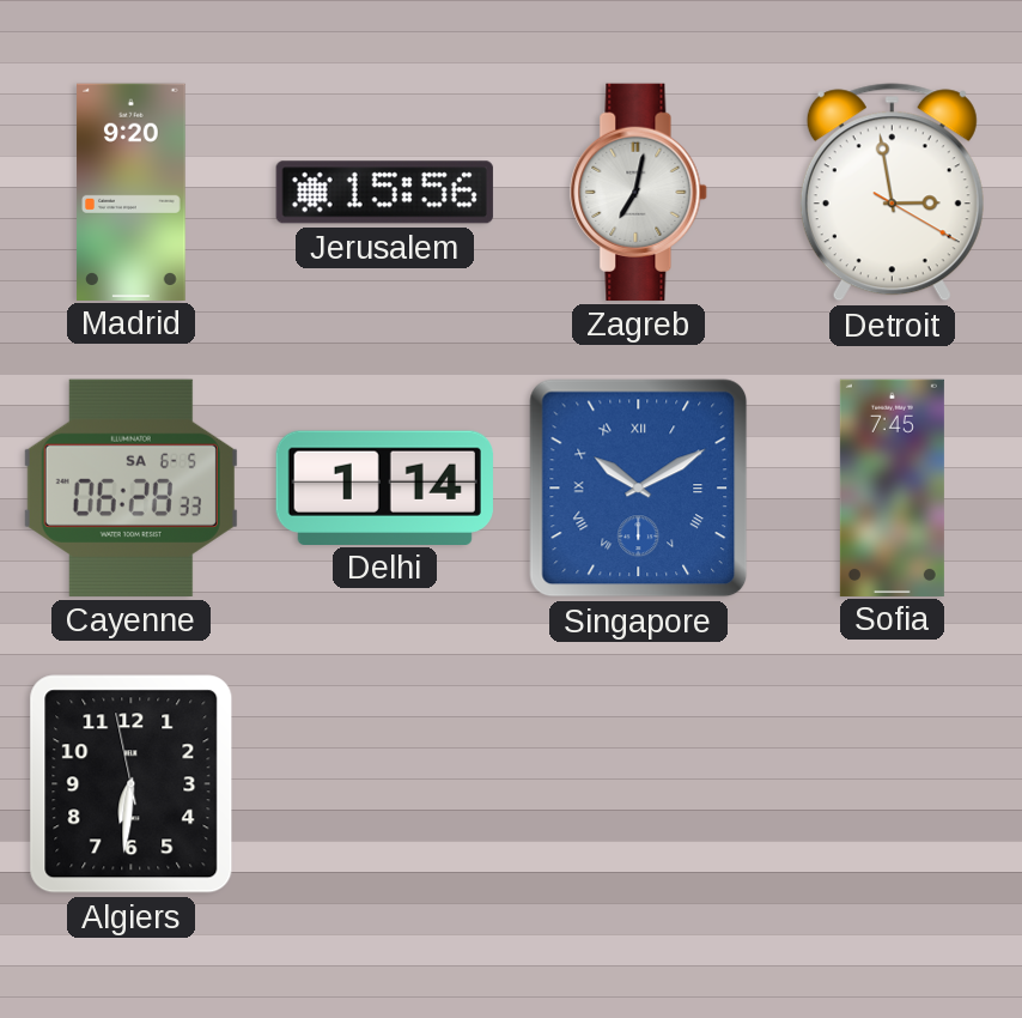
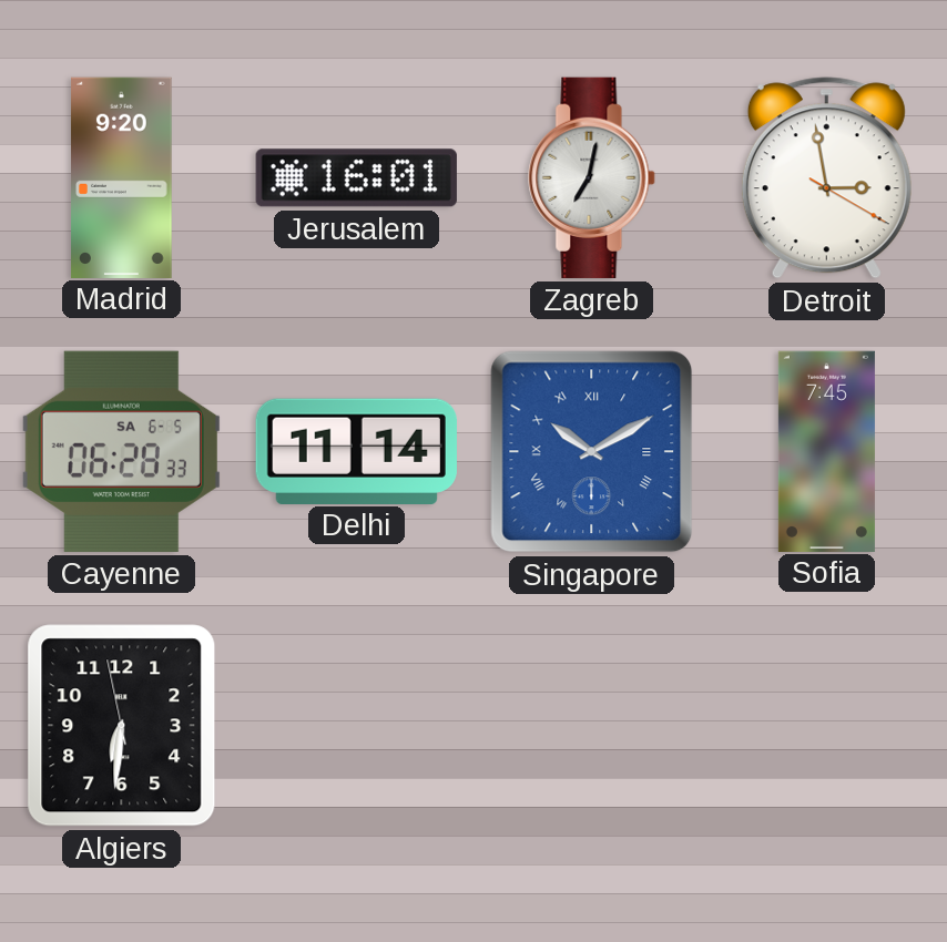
Jerusalem: 15:56 -> 16:01 (356, 178)
Delhi: 1:14 -> 11:14 (356, 451)
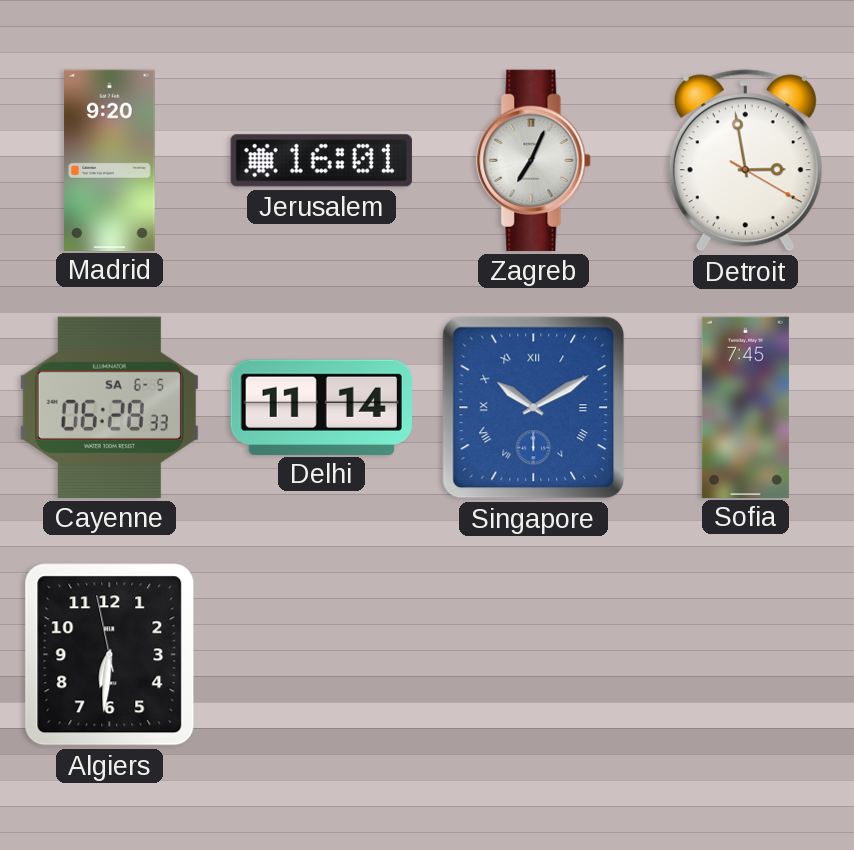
Zagreb: 7:02 -> 7:04 (534, 160)
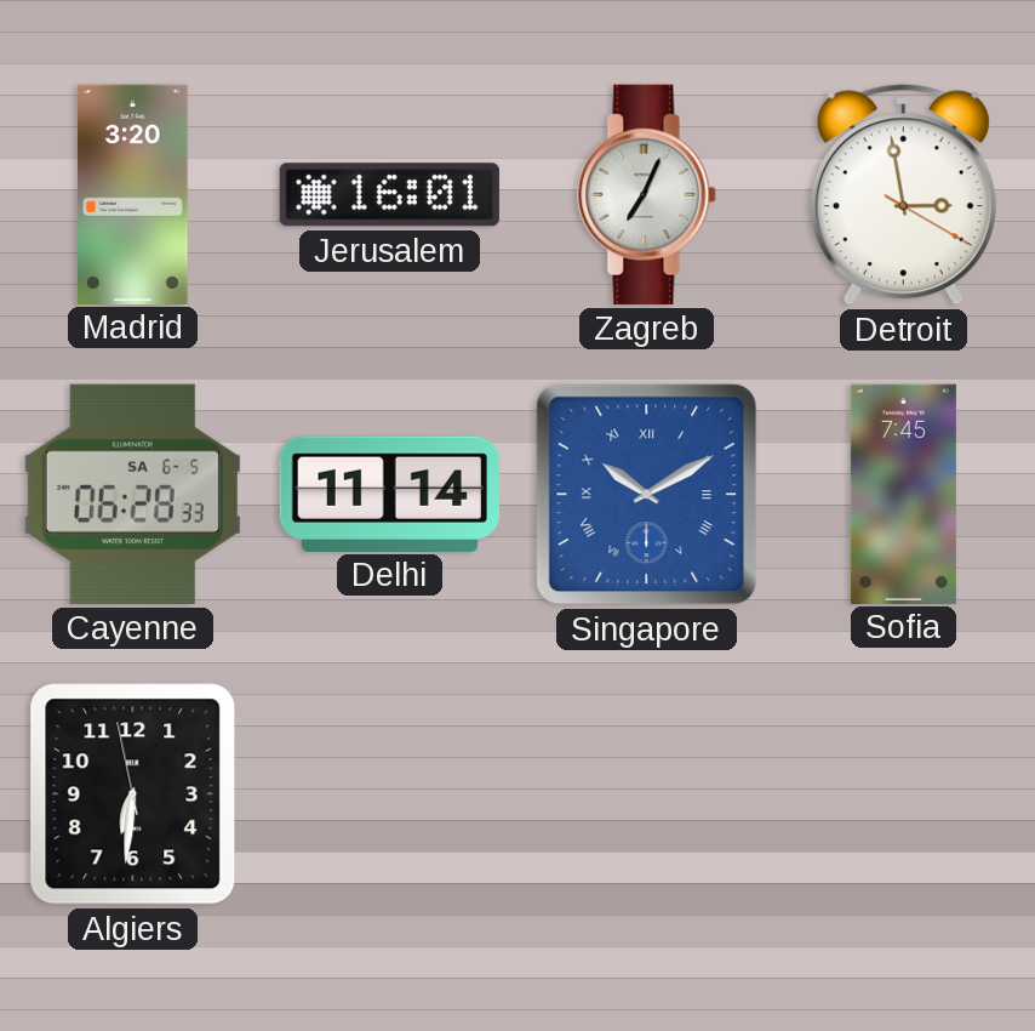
Madrid: 9:20 -> 3:20 (133, 194)
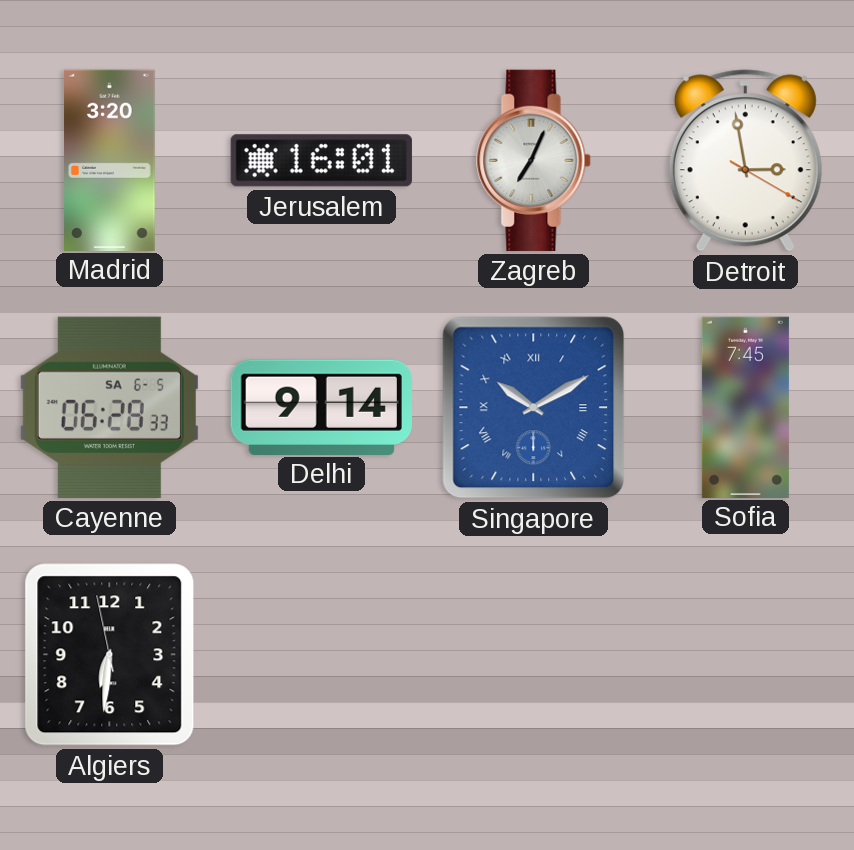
Delhi: 11:14 -> 9:14 (321, 407)
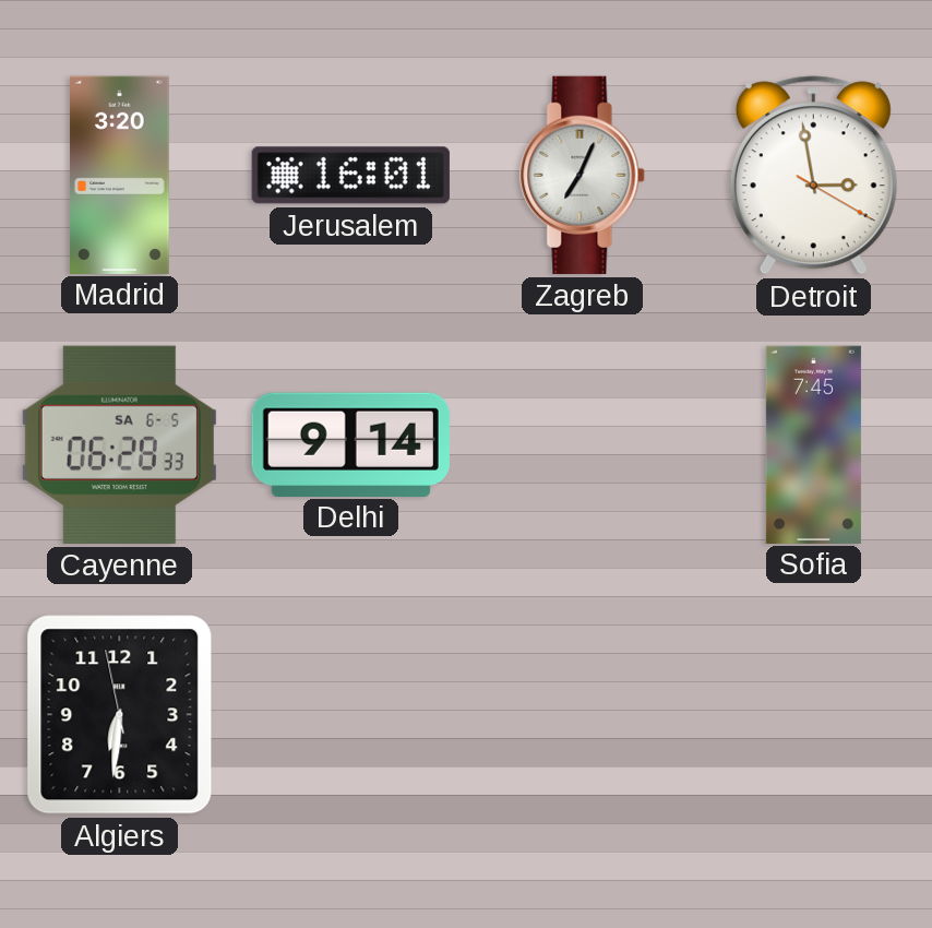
Singapore: 10:10 -> none (534, 408)
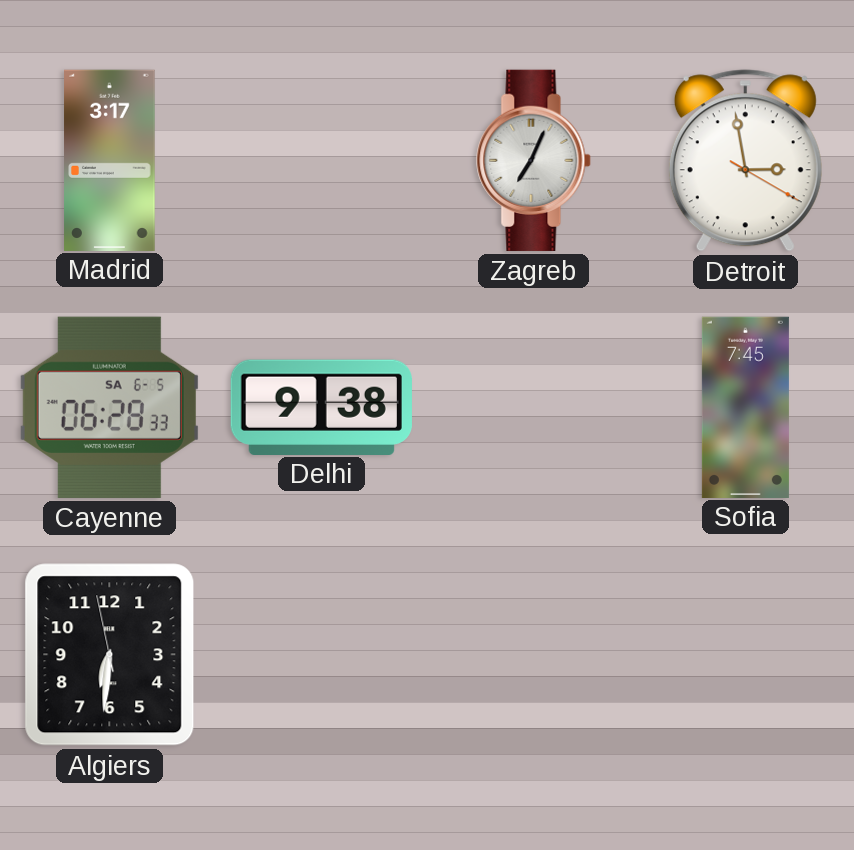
Madrid: 3:20 -> 3:17 (110, 160)
Jerusalem: 16:01 -> none (350, 176)
Delhi: 9:14 -> 9:38 (321, 407)
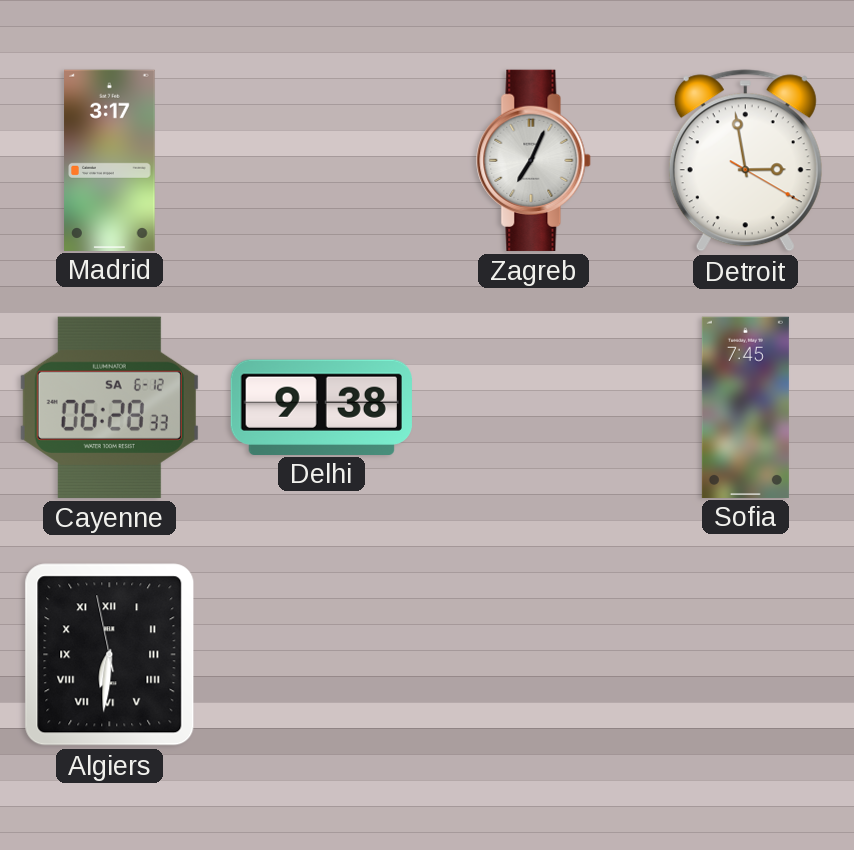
Cayenne date: SA 6-5 -> SA 6-12 (109, 407)
Algiers numerals: Arabic -> Roman (110, 655)
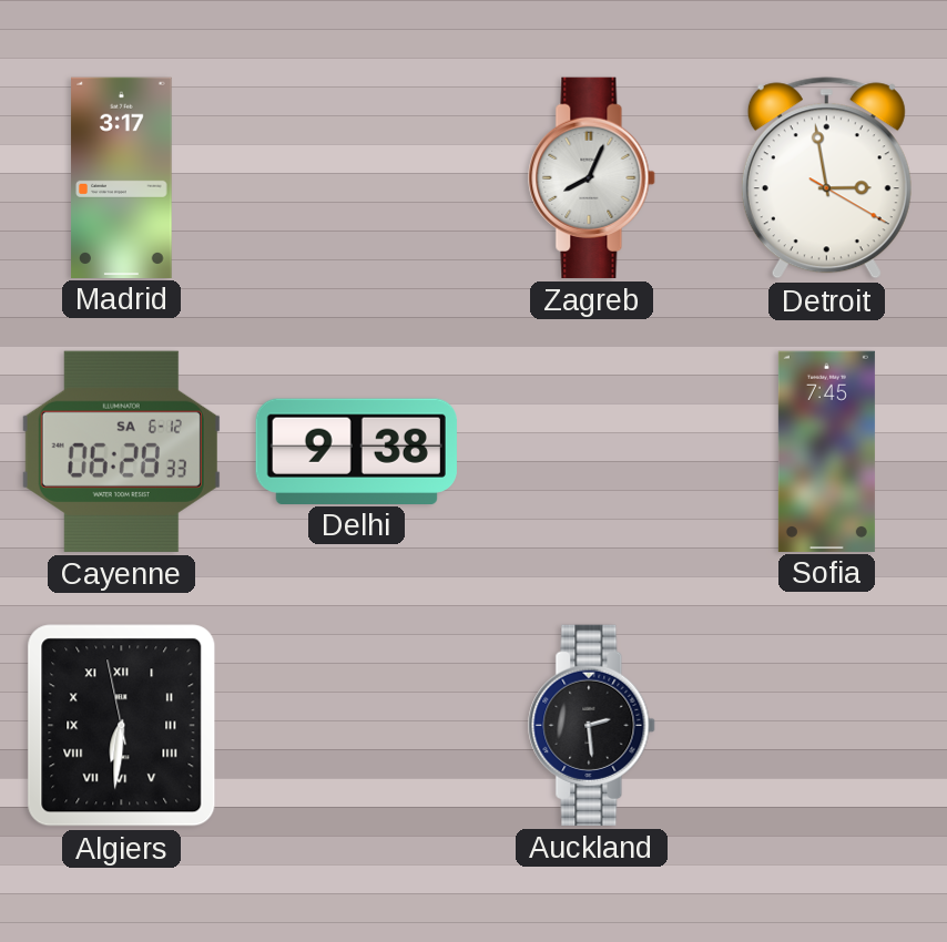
Zagreb: 7:04 -> 8:04 (592, 177)
Auckland: none -> 2:29 (592, 725)
